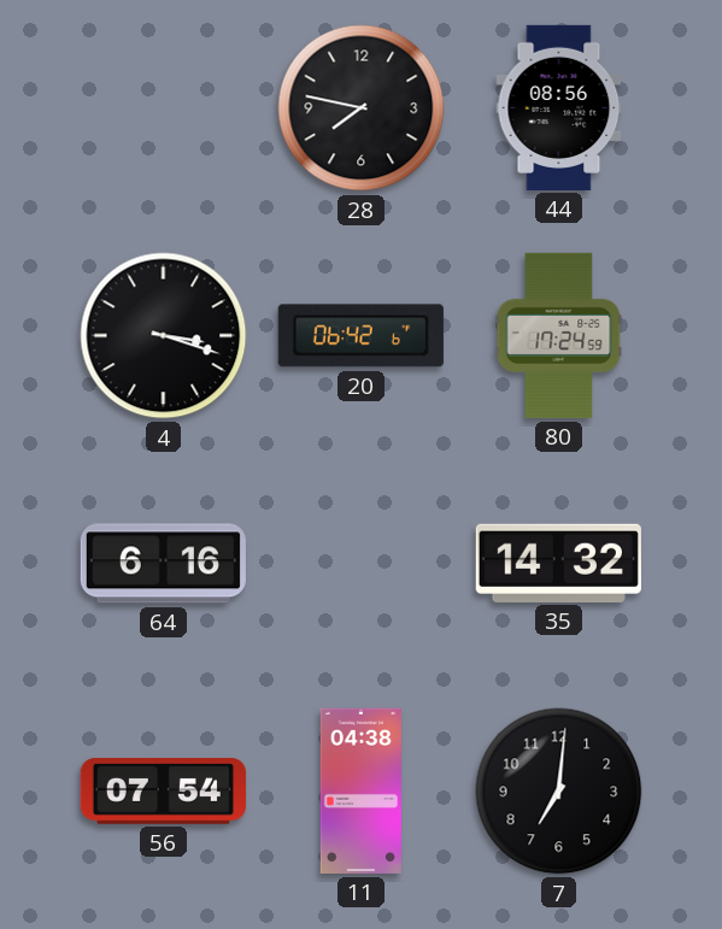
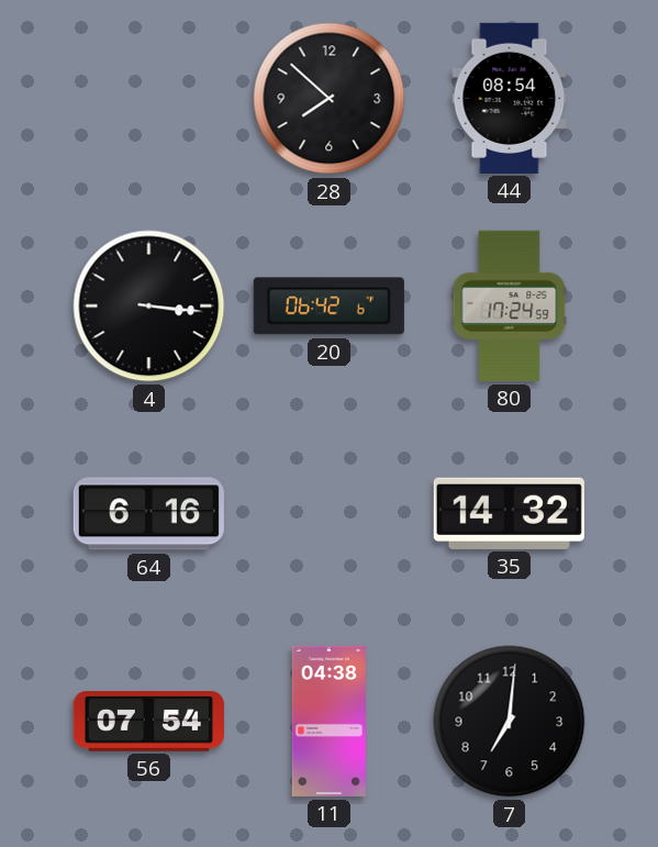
28: 7:47 -> 7:52 (330, 99)
44: 08:56 -> 08:54 (510, 98)
4: 3:18 -> 3:16 (149, 307)
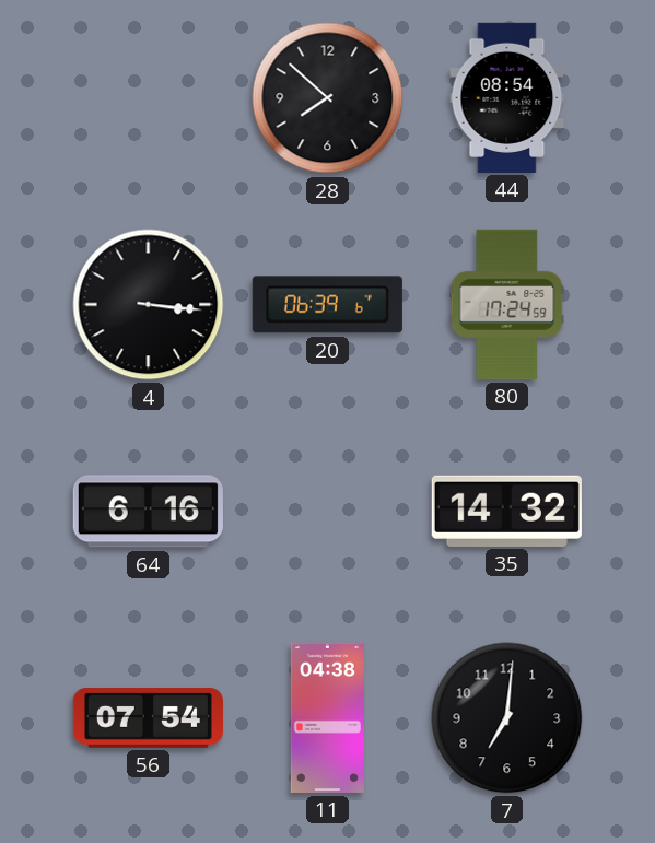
20: 06:42 -> 06:39 (327, 305)
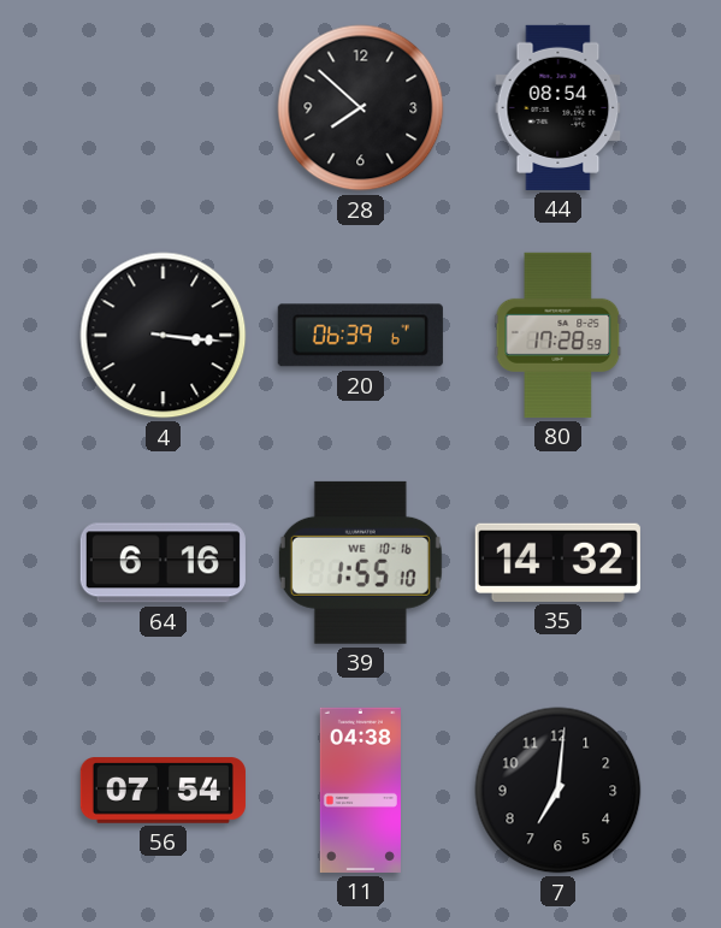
80: 17:24 -> 17:28 (559, 335)
39: none -> 1:55 (360, 562)
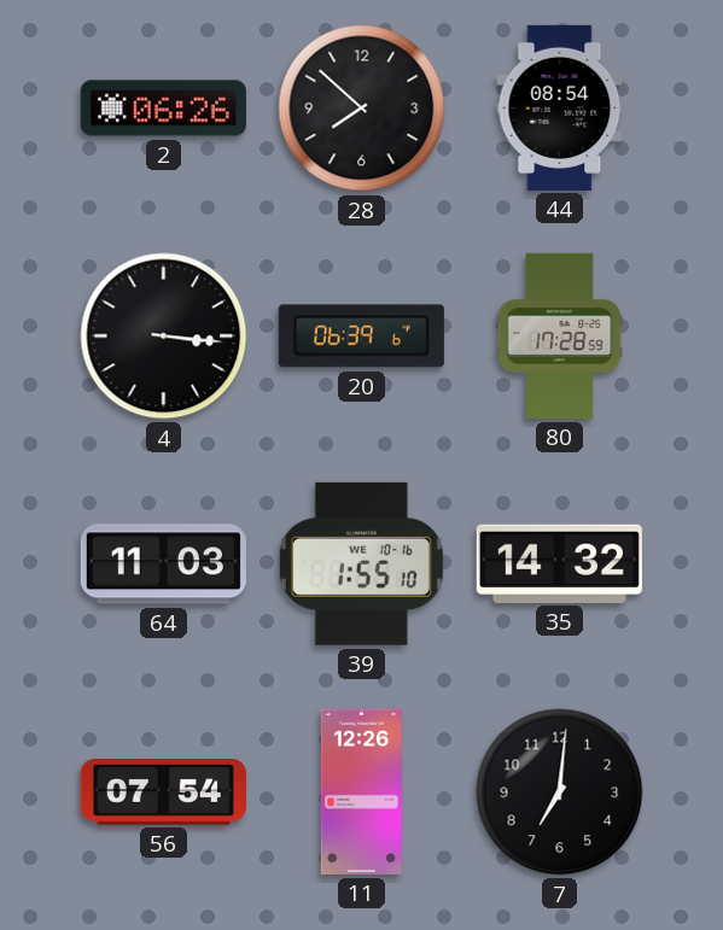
2: none -> 06:26 (163, 109)
64: 6:16 -> 11:03 (163, 565)
11: 04:38 -> 12:26 (361, 791)
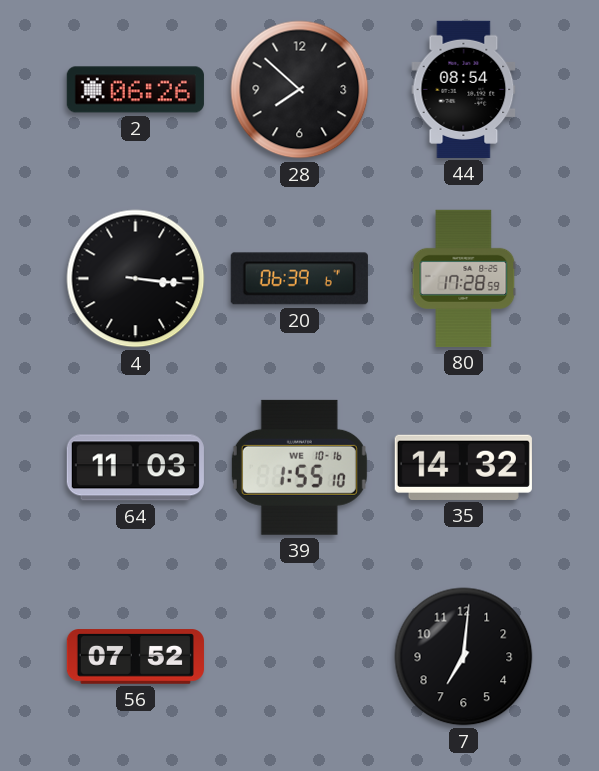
56: 07:54 -> 07:52 (135, 657)
11: 12:26 -> none (361, 791)
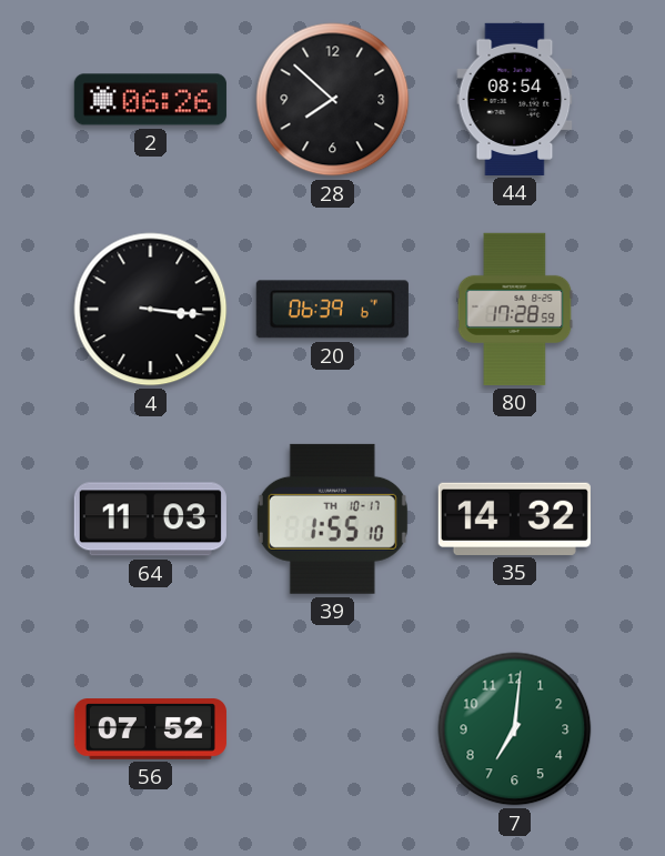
39 date: WE 10-16 -> TH 10-17 (332, 518)
7 dial: black -> green (515, 729)
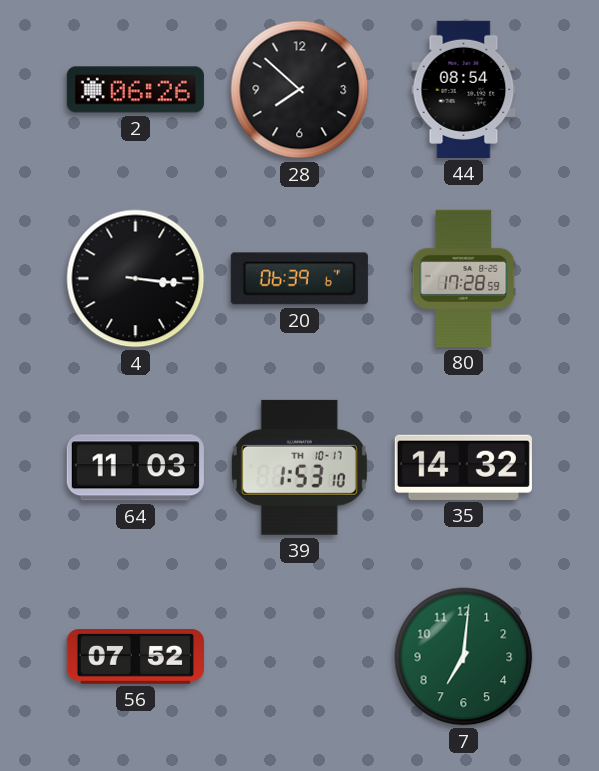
39: 1:55 -> 1:53 (299, 467)
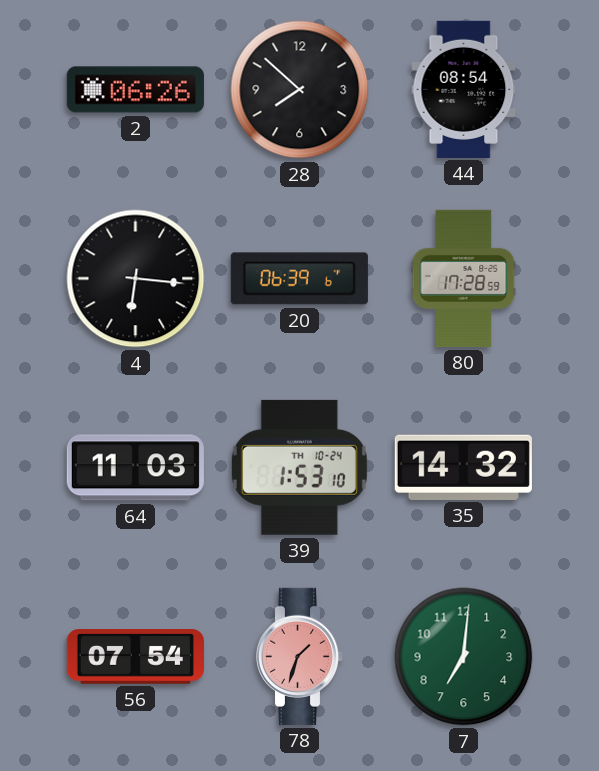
4: 3:16 -> 6:16 (136, 279)
39 date: TH 10-17 -> TH 10-24 (299, 467)
56: 07:52 -> 07:54 (135, 657)
78: none -> 1:33 (300, 656)
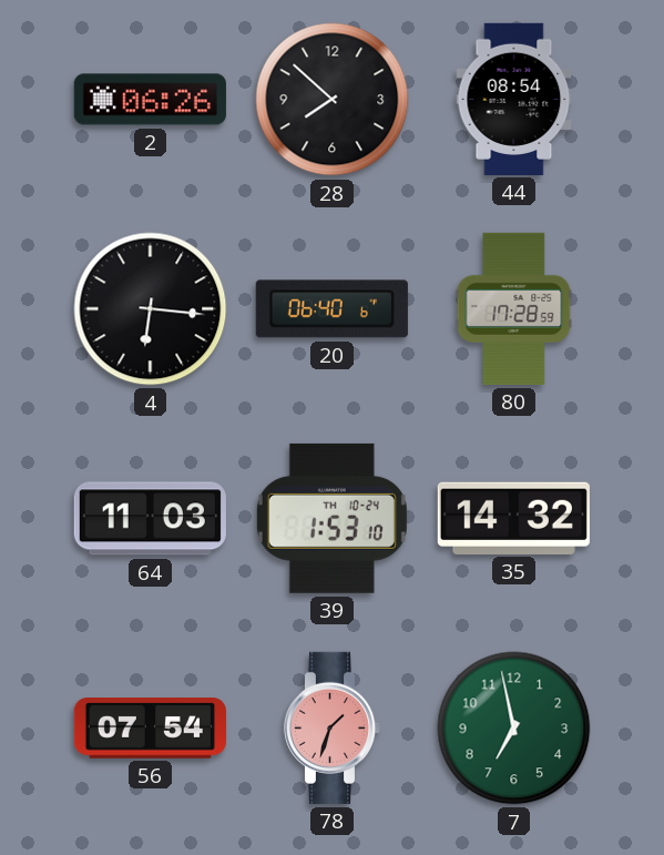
20: 06:39 -> 06:40 (331, 309)
7: 7:01 -> 6:58 (514, 729)
